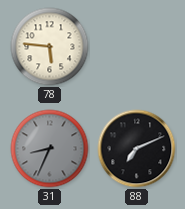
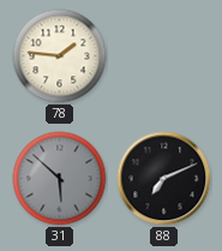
78: 5:46 -> 1:46 (60, 56)
31: 8:34 -> 5:52 (60, 179)
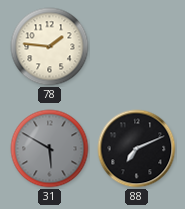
31: 5:52 -> 5:50 (50, 149)
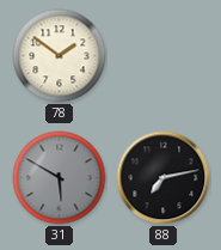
78: 1:46 -> 1:51 (60, 56)
88: 7:11 -> 7:13 (164, 178)
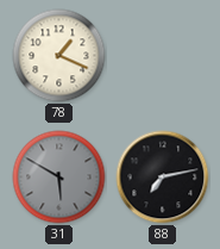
78: 1:51 -> 1:19 (59, 56)
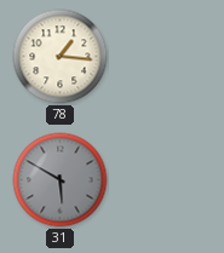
78: 1:19 -> 1:16 (61, 57)
88: 7:13 -> none (163, 178)
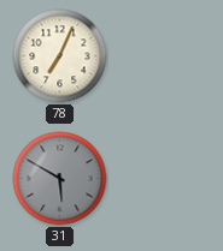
78: 1:16 -> 7:04 (60, 56)
